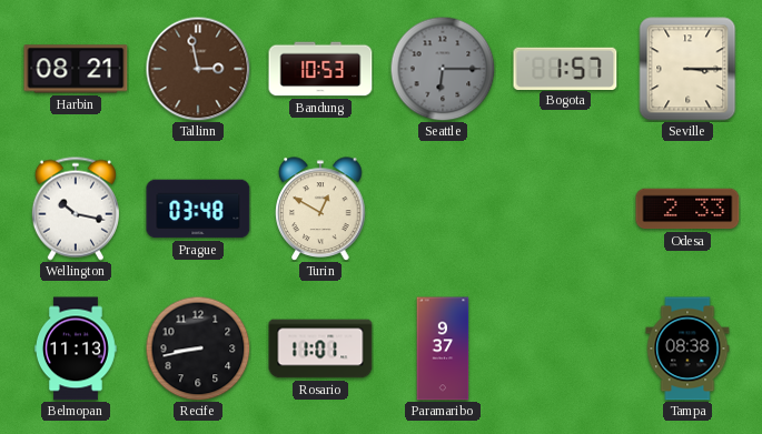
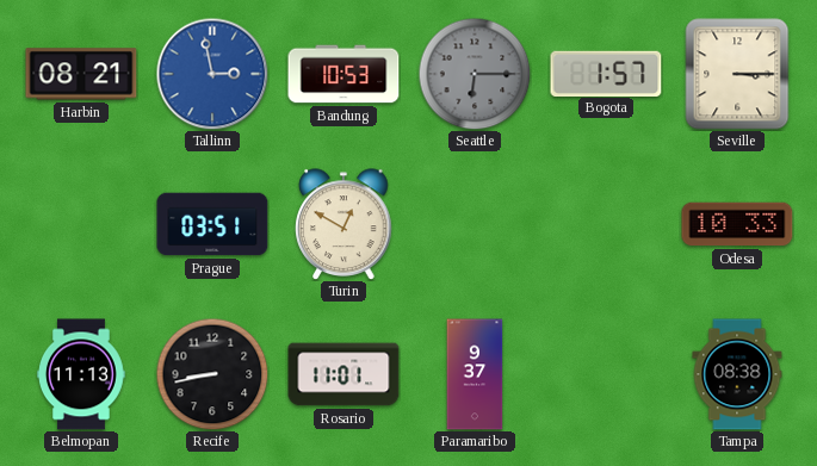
Tallinn dial: brown -> blue (212, 74)
Wellington: 10:17 -> none (76, 209)
Prague: 03:48 -> 03:51 (212, 224)
Odesa: 2:33 -> 10:33 (737, 224)
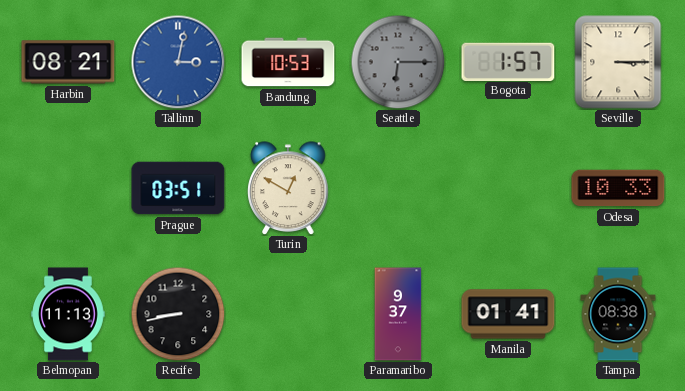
Tallinn: 2:58 -> 3:02 (178, 62)
Rosario: 11:01 -> none (343, 374)
Manila: none -> 01:41 (508, 314)
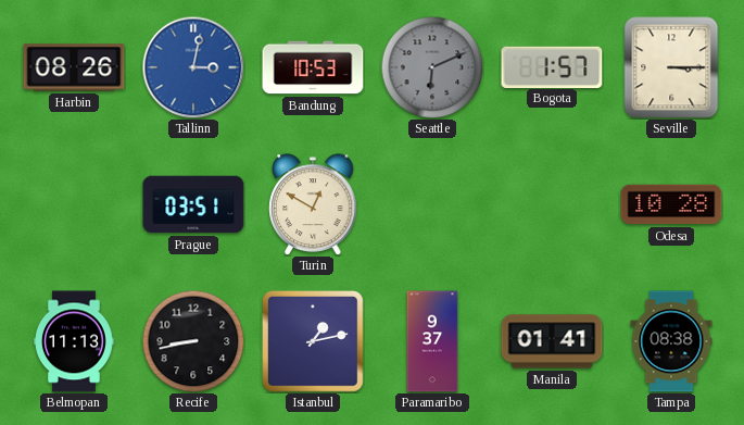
Harbin: 08:21 -> 08:26 (74, 67)
Seattle: 6:15 -> 6:11 (432, 67)
Odesa: 10:33 -> 10:28 (671, 204)
Istanbul: none -> 1:13 (314, 342)
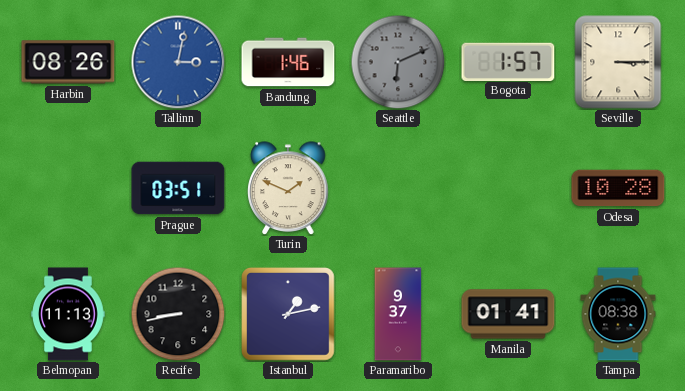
Bandung: 10:53 -> 1:46 (288, 62)
Turin: 12:50 -> 1:49 (288, 188)
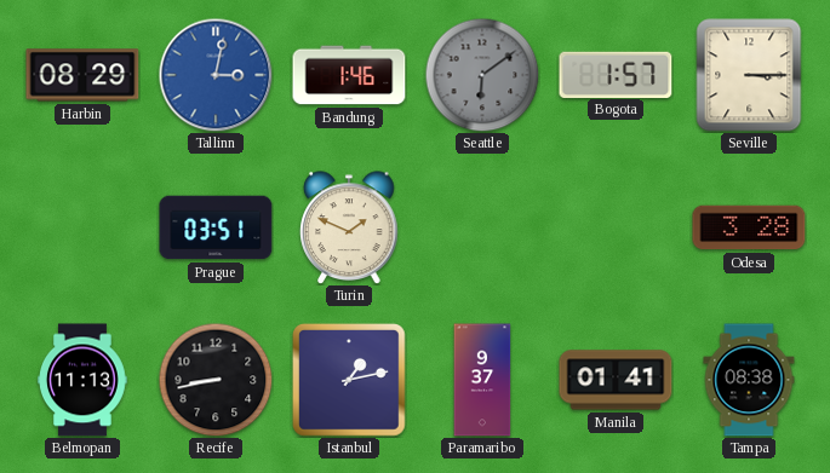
Harbin: 08:26 -> 08:29 (82, 75)
Seattle: 6:11 -> 6:09 (482, 75)
Odesa: 10:28 -> 3:28 (749, 227)
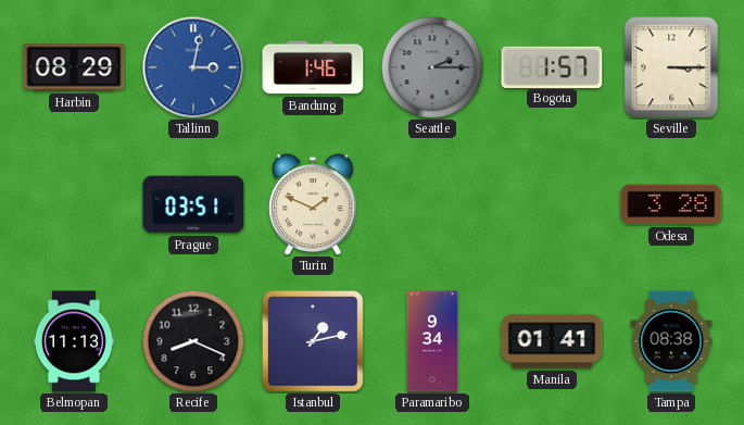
Seattle: 6:09 -> 2:15 (432, 67)
Recife: 8:43 -> 8:19 (193, 341)
Paramaribo: 9:37 -> 9:34 (432, 341)
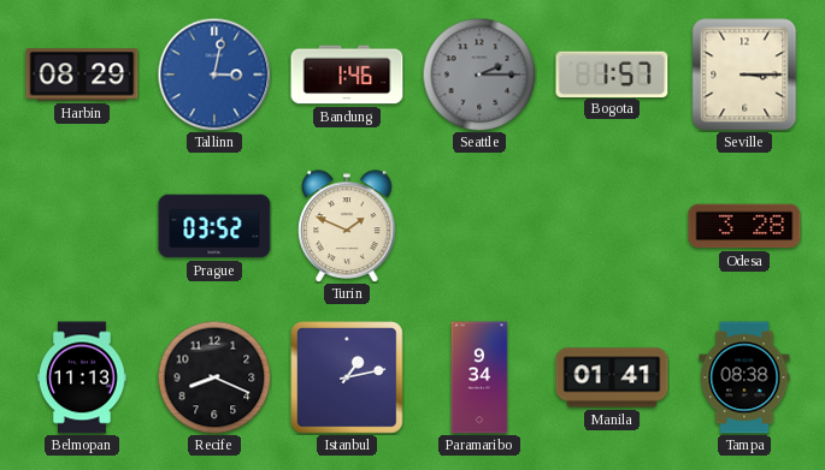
Prague: 03:51 -> 03:52 (214, 226)
